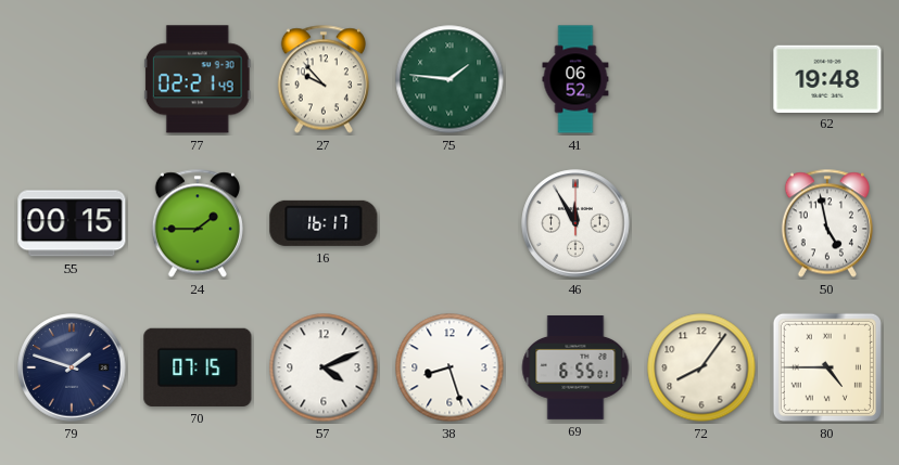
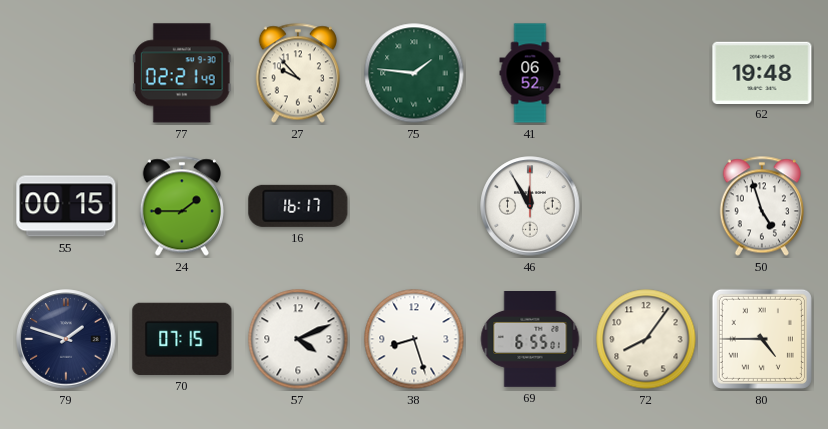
50: 4:58 -> 4:57 (762, 206)
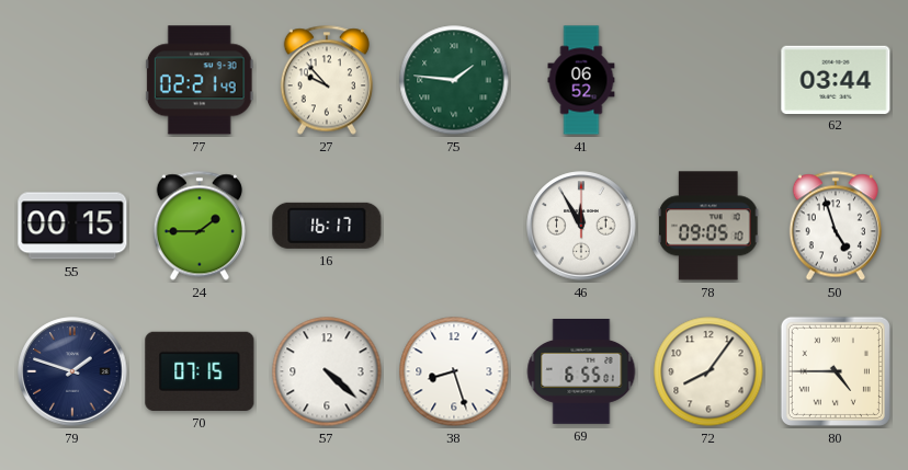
62: 19:48 -> 03:44 (836, 79)
78: none -> 09:05 (708, 226)
57: 4:11 -> 4:22 (327, 371)
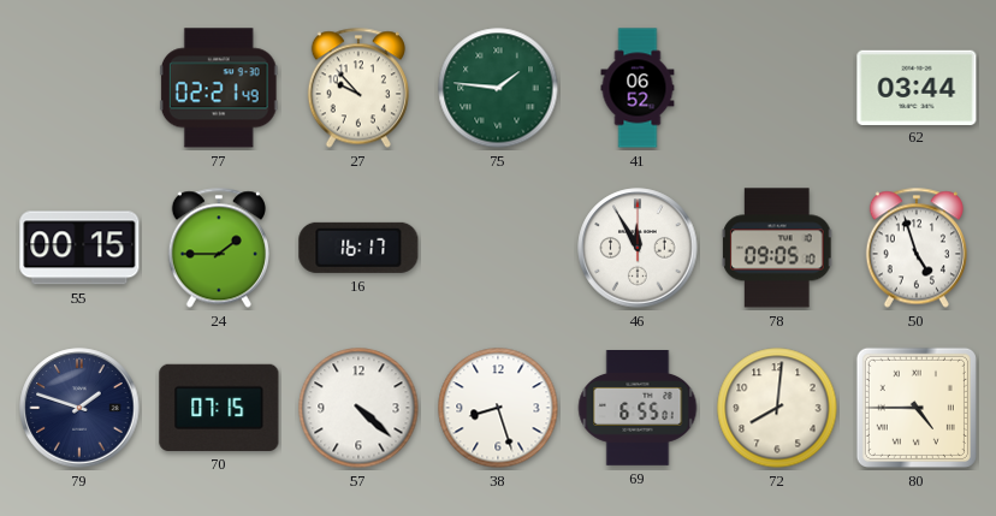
72: 8:06 -> 8:01 (777, 408)
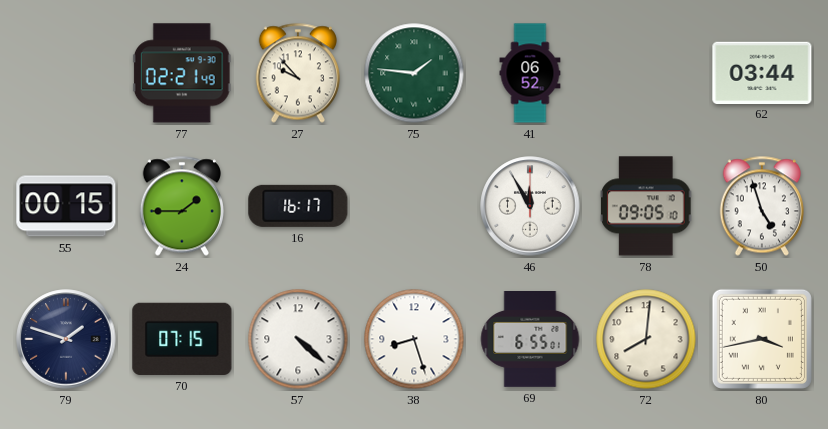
80: 4:45 -> 3:43 (762, 339)
